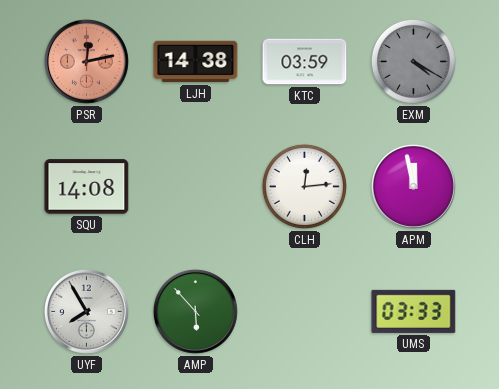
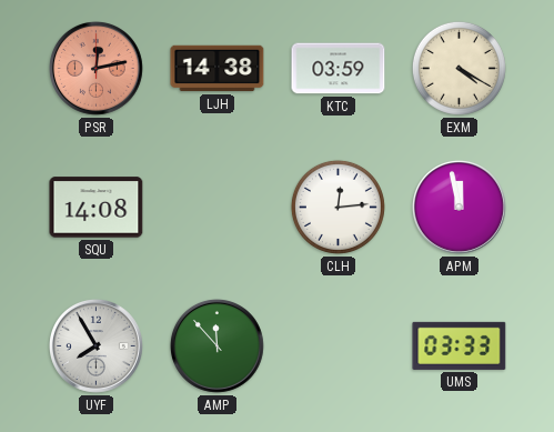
EXM dial: grey -> cream (459, 68)
AMP: 5:53 -> 11:53 (216, 345)
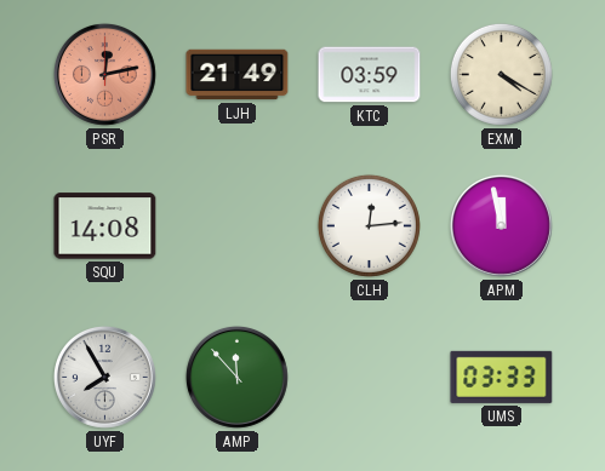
LJH: 14:38 -> 21:49 (238, 75)
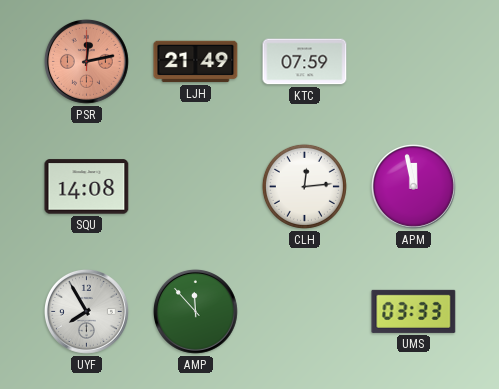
KTC: 03:59 -> 07:59 (305, 62)
EXM: 4:20 -> none (501, 74)
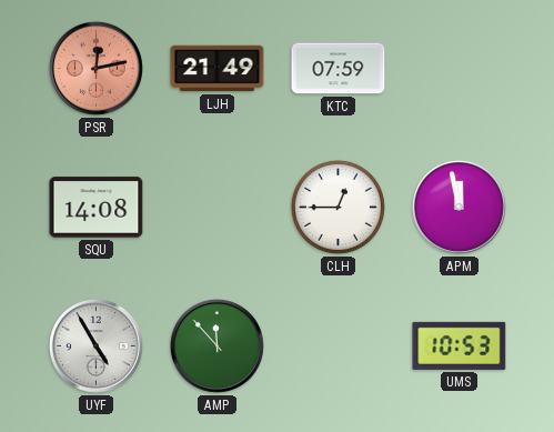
CLH: 12:14 -> 12:45 (338, 207)
UYF: 7:55 -> 4:55 (95, 345)
UMS: 03:33 -> 10:53 (460, 345)
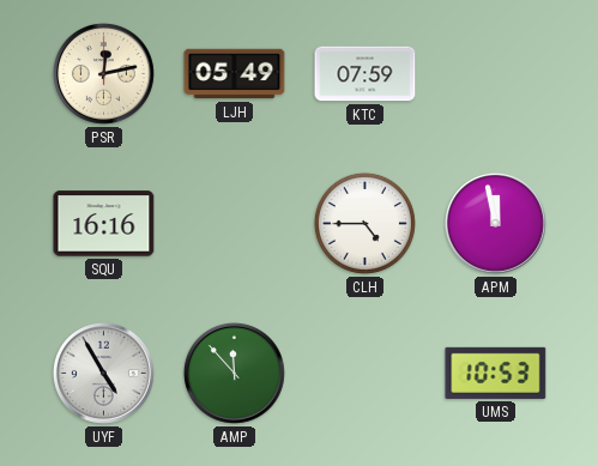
PSR dial: salmon -> cream (103, 73)
LJH: 21:49 -> 05:49 (235, 74)
SQU: 14:08 -> 16:16 (104, 224)
CLH: 12:45 -> 4:45 (364, 223)
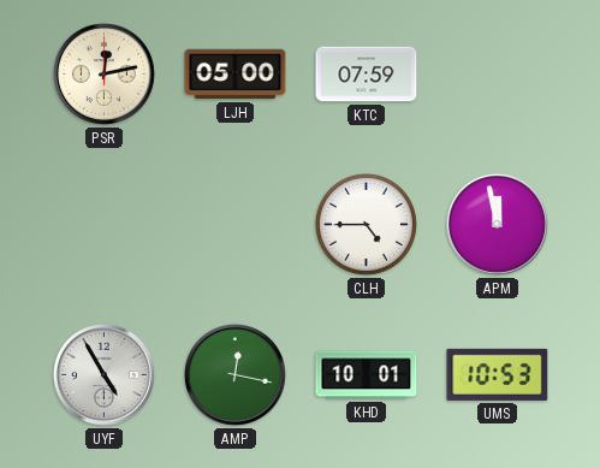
LJH: 05:49 -> 05:00 (236, 75)
SQU: 16:16 -> none (104, 224)
AMP: 11:53 -> 12:17 (234, 374)
KHD: none -> 10:01 (367, 375)
